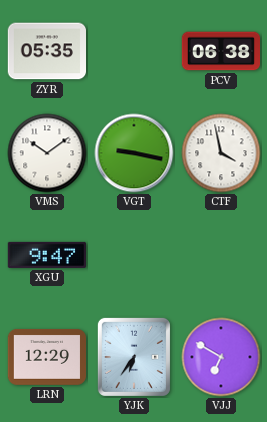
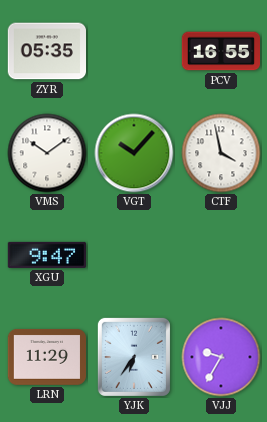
PCV: 06:38 -> 16:55 (220, 51)
VGT: 9:17 -> 10:07 (134, 153)
LRN: 12:29 -> 11:29 (46, 357)
VJJ: 6:50 -> 9:35 (221, 357)
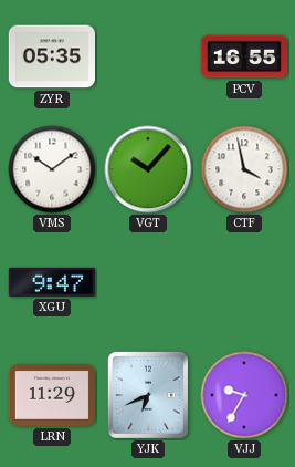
YJK: 6:36 -> 6:41 (148, 395)
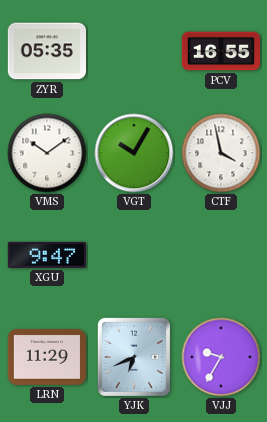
VGT: 10:07 -> 10:05 (134, 153)
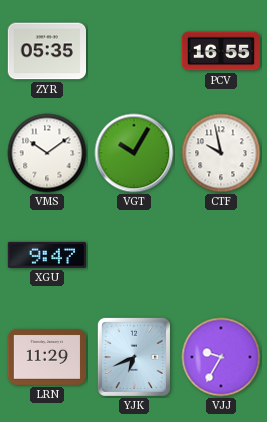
CTF: 3:58 -> 9:58 (221, 153)
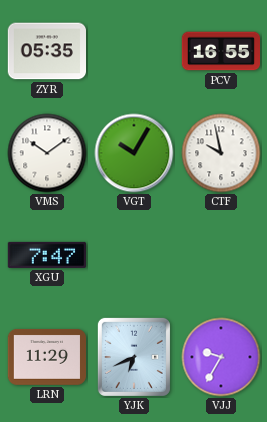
XGU: 9:47 -> 7:47 (46, 255)
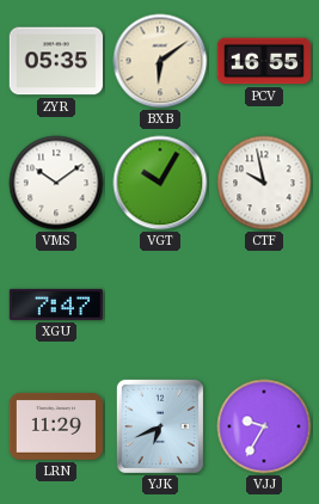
BXB: none -> 6:09 (160, 61)
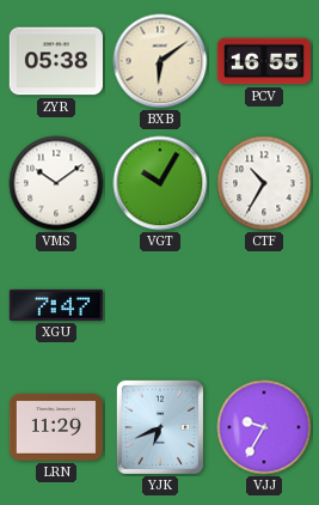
ZYR: 05:35 -> 05:38 (55, 61)
CTF: 9:58 -> 10:35 (264, 183)
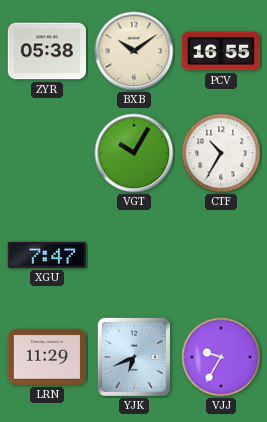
BXB: 6:09 -> 10:09 (134, 51)
VMS: 10:09 -> none (56, 183)
